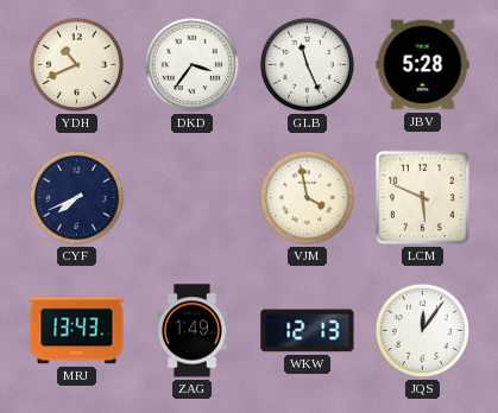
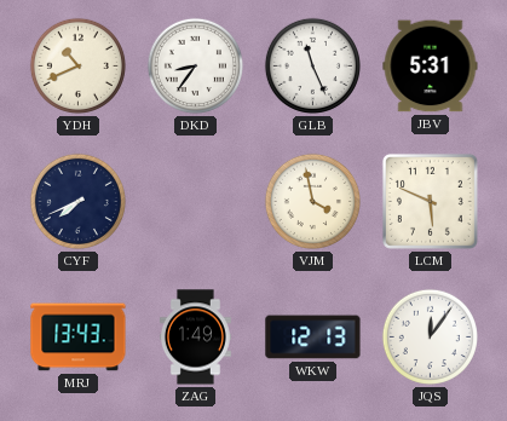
DKD: 3:36 -> 8:36 (195, 65)
JBV: 5:28 -> 5:31 (431, 67)
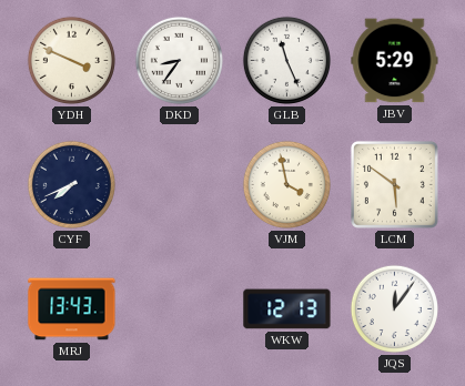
YDH: 10:41 -> 3:49 (71, 60)
JBV: 5:31 -> 5:29 (395, 61)
LCM: 5:49 -> 5:51 (394, 184)
ZAG: 1:49 -> none (195, 338)
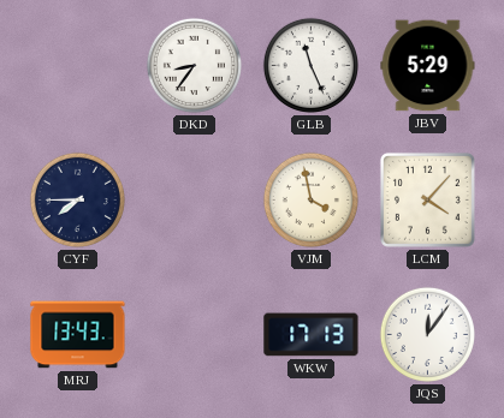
YDH: 3:49 -> none (71, 60)
CYF: 7:41 -> 7:45 (77, 199)
LCM: 5:51 -> 4:07 (427, 199)
WKW: 12:13 -> 17:13 (312, 335)
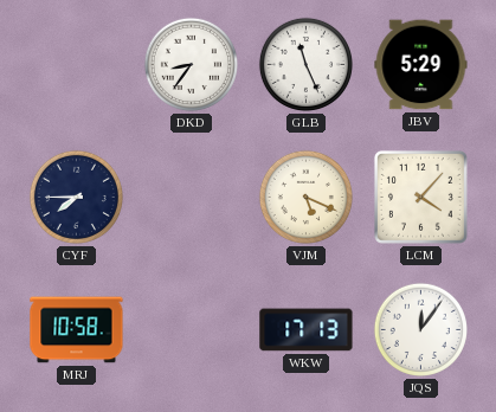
VJM: 3:58 -> 5:19 (305, 197)
MRJ: 13:43 -> 10:58 (77, 330)
